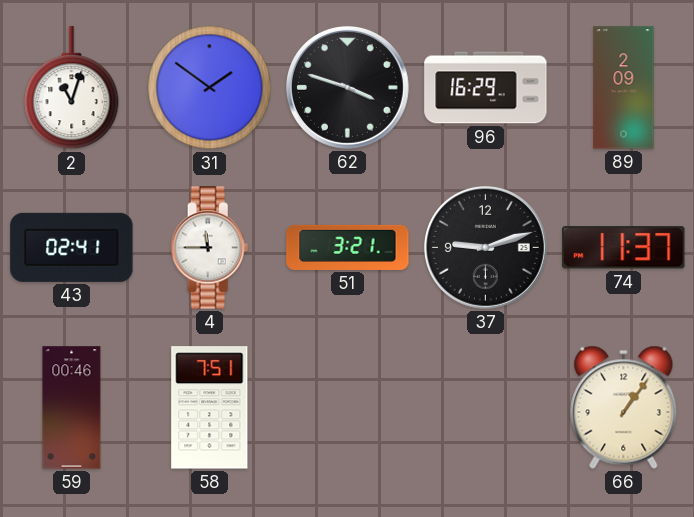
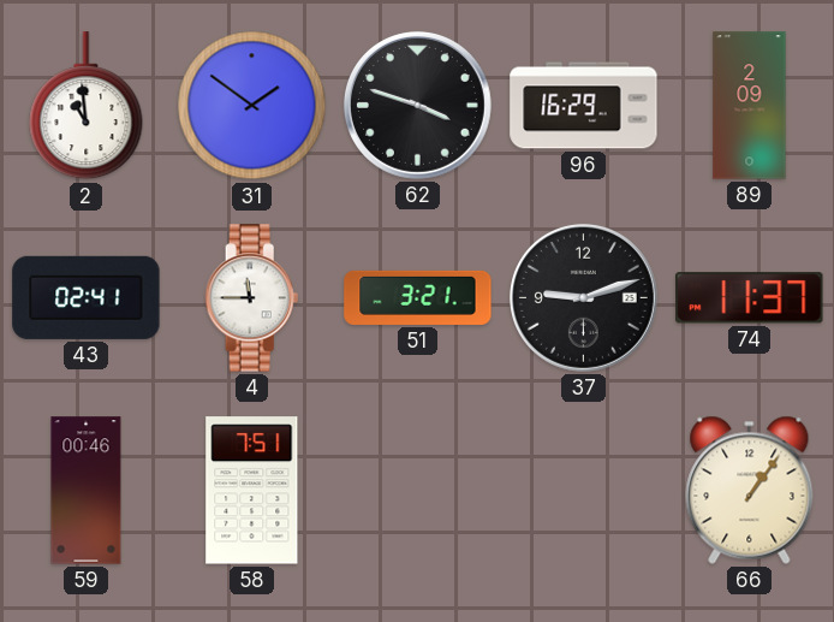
2: 11:03 -> 10:59 (87, 106)
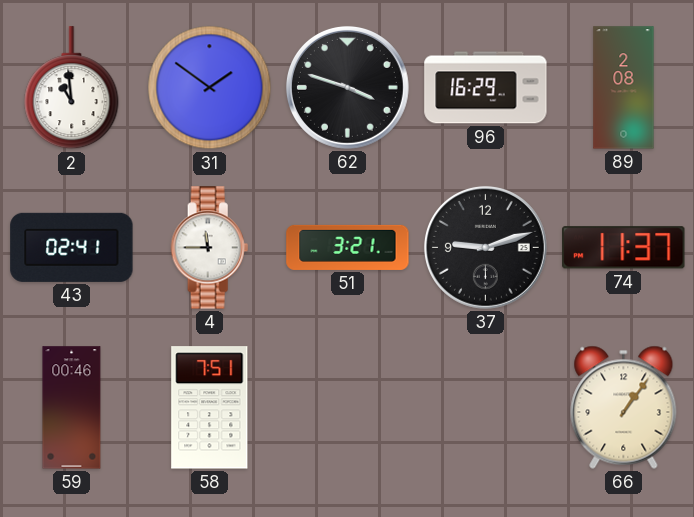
89: 2:09 -> 2:08 (624, 88)
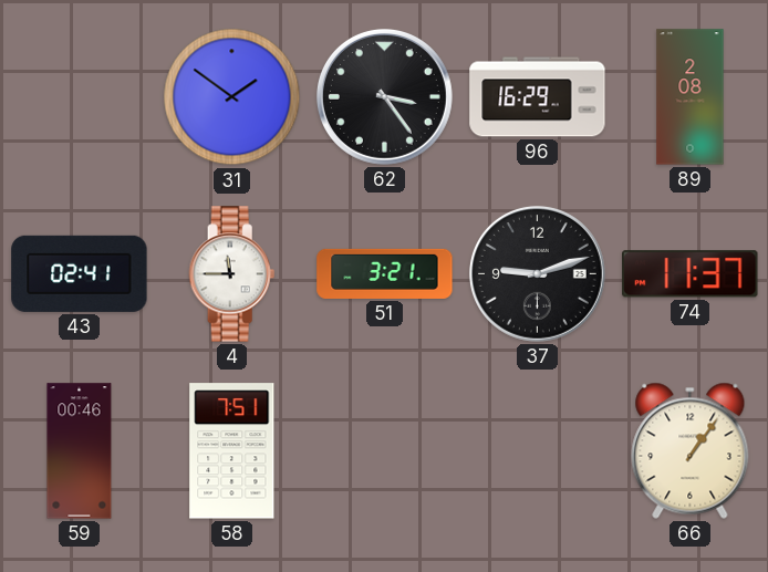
2: 10:59 -> none (72, 88)
62: 3:48 -> 3:24 (384, 96)
